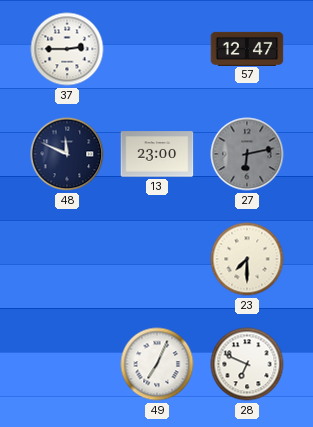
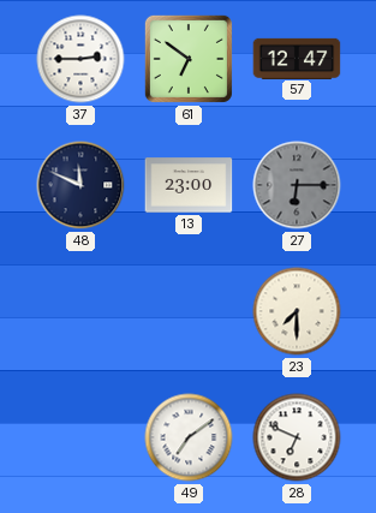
61: none -> 6:51 (189, 59)
27: 6:13 -> 6:15 (297, 185)
49: 7:04 -> 7:09 (189, 437)
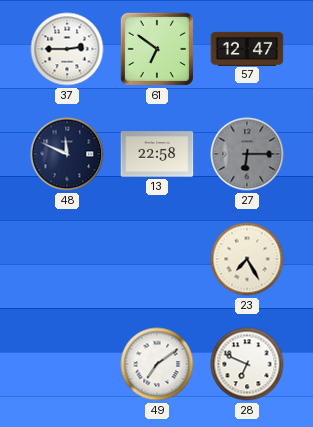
13: 23:00 -> 22:58 (157, 154)
23: 7:30 -> 7:25 (247, 259)
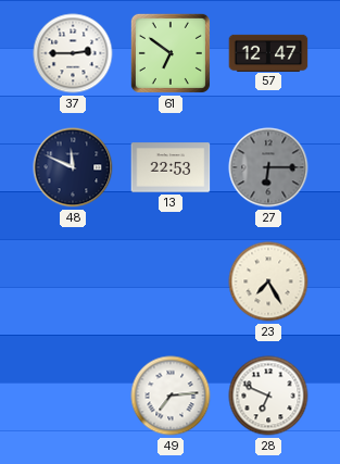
13: 22:58 -> 22:53 (171, 167)
49: 7:09 -> 7:14 (171, 396)
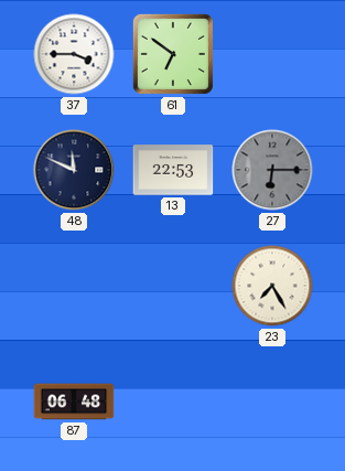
37: 2:45 -> 3:45 (74, 54)
57: 12:47 -> none (268, 52)
87: none -> 06:48 (74, 402)
49: 7:14 -> none (171, 396)
28: 6:49 -> none (268, 396)
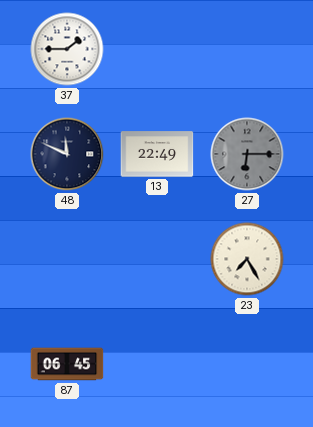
37: 3:45 -> 1:45 (67, 49)
61: 6:51 -> none (173, 54)
13: 22:53 -> 22:49 (157, 154)
87: 06:48 -> 06:45 (67, 364)
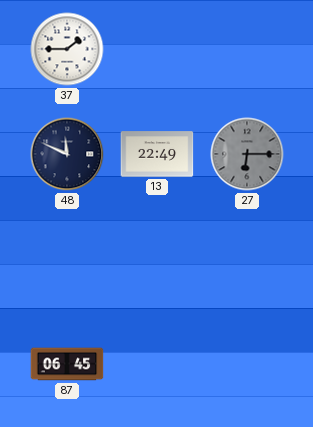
23: 7:25 -> none (247, 259)
